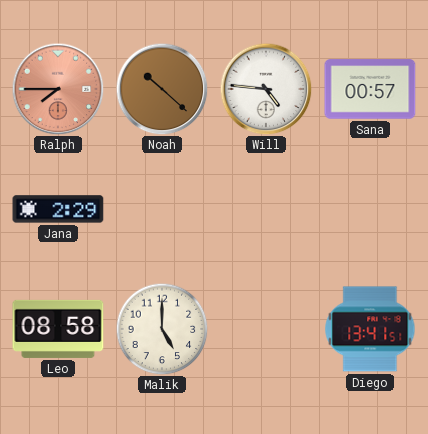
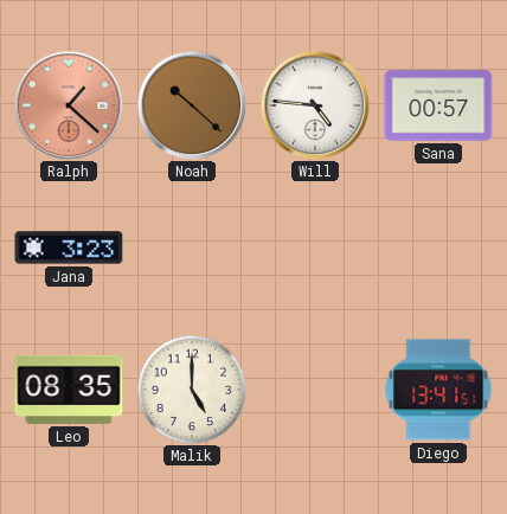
Ralph: 7:45 -> 1:22 (69, 105)
Jana: 2:29 -> 3:23 (69, 248)
Leo: 08:58 -> 08:35 (69, 390)
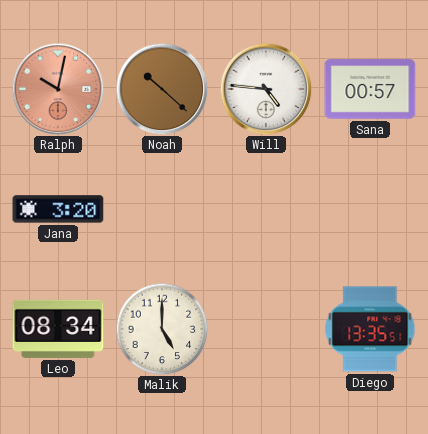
Ralph: 1:22 -> 10:02 (58, 89)
Jana: 3:23 -> 3:20 (58, 209)
Leo: 08:35 -> 08:34 (58, 329)
Diego: 13:41 -> 13:35 (370, 329)
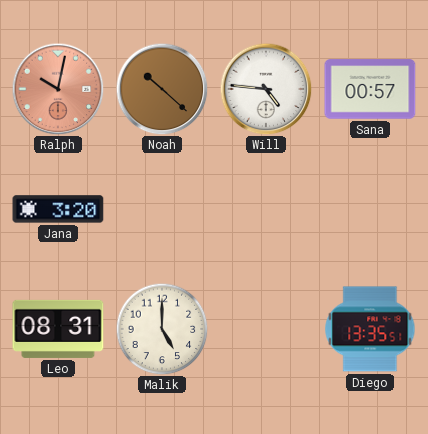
Leo: 08:34 -> 08:31 (58, 329)
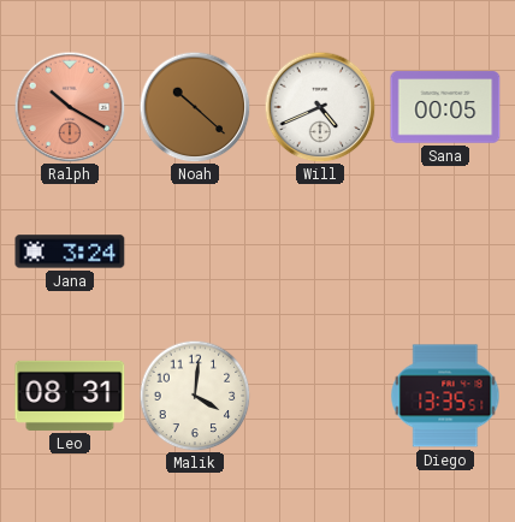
Ralph: 10:02 -> 10:20 (70, 107)
Will: 4:46 -> 4:41 (320, 107)
Sana: 00:57 -> 00:05 (445, 107)
Jana: 3:20 -> 3:24 (70, 251)
Malik: 5:00 -> 4:01 (195, 396)
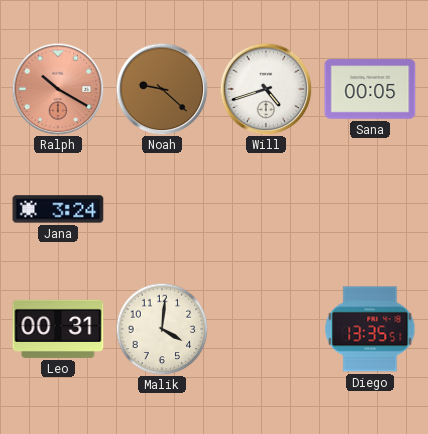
Noah: 10:22 -> 9:22 (162, 89)
Will: 4:41 -> 4:42 (266, 89)
Leo: 08:31 -> 00:31 (58, 329)
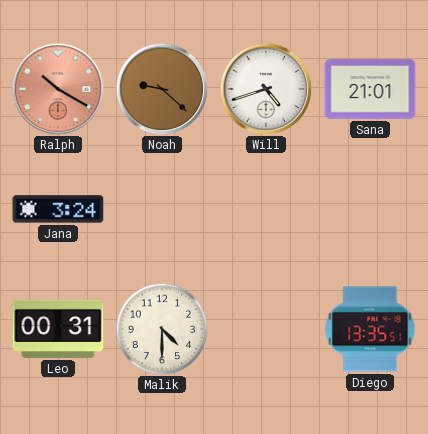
Sana: 00:05 -> 21:01 (370, 89)
Malik: 4:01 -> 4:30 (162, 329)
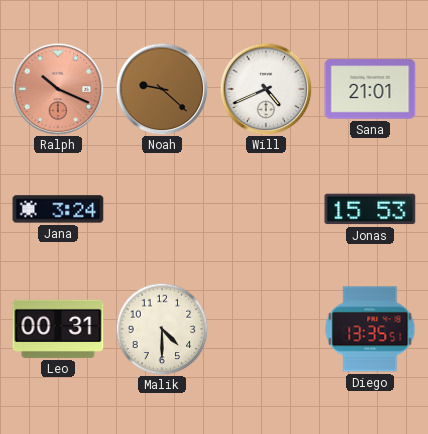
Ralph: 10:20 -> 10:19 (58, 89)
Will: 4:42 -> 4:41 (266, 89)
Jonas: none -> 15:53 (370, 209)
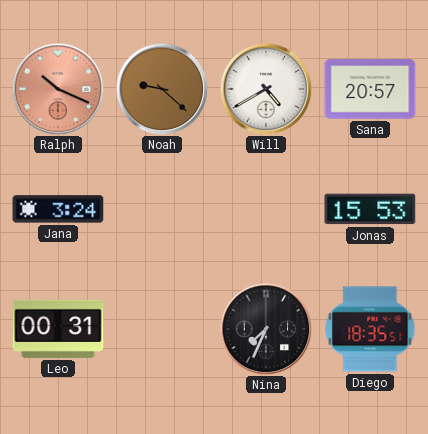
Will: 4:41 -> 4:40 (266, 89)
Sana: 21:01 -> 20:57 (370, 89)
Malik: 4:30 -> none (162, 329)
Nina: none -> 7:34 (266, 329)
Diego: 13:35 -> 18:35 (370, 329)
